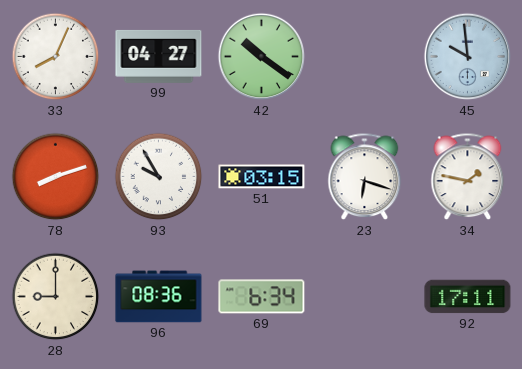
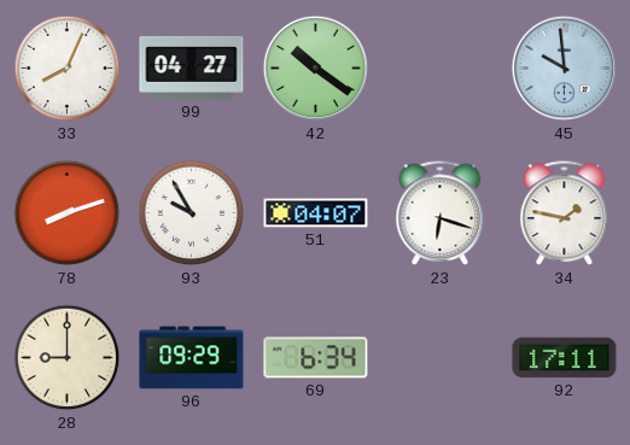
51: 03:15 -> 04:07 (316, 213)
96: 08:36 -> 09:29 (192, 358)
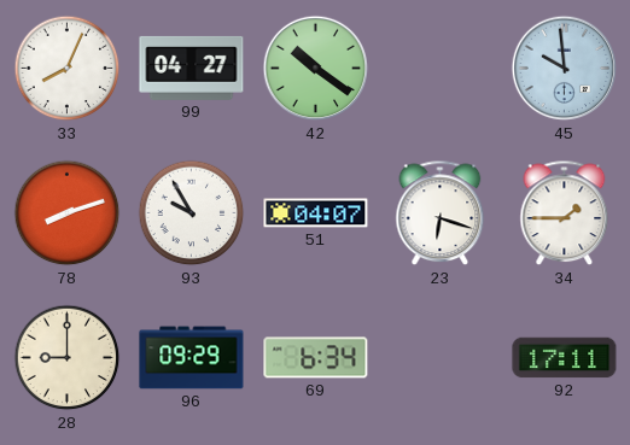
34: 1:47 -> 1:45 (565, 213)
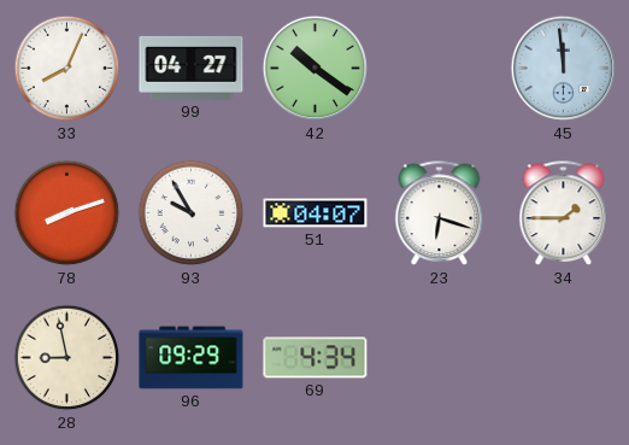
45: 9:59 -> 11:59 (564, 69)
28: 9:00 -> 8:58 (67, 358)
69: 6:34 -> 4:34 (316, 358)
92: 17:11 -> none (565, 358)
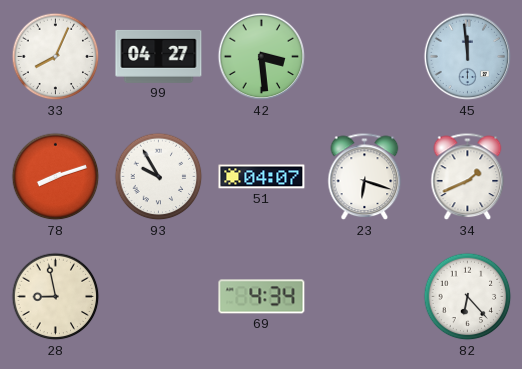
42: 10:21 -> 3:29 (262, 57)
34: 1:45 -> 1:41 (468, 177)
96: 09:29 -> none (192, 358)
82: none -> 6:23 (468, 297)
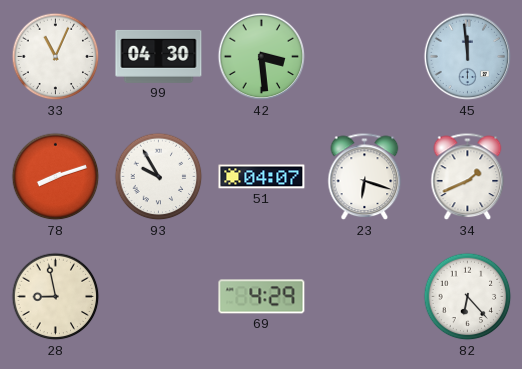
33: 8:04 -> 11:04 (56, 57)
99: 04:27 -> 04:30 (159, 56)
69: 4:34 -> 4:29 (262, 297)
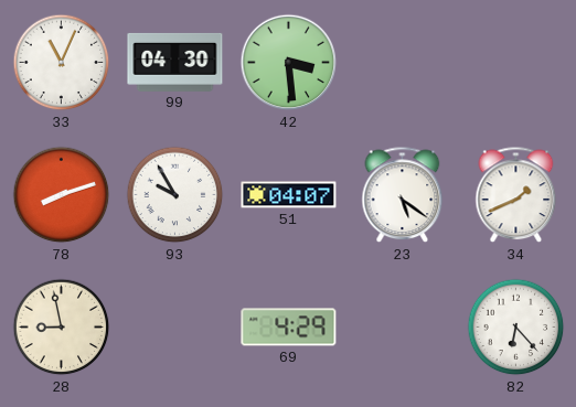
45: 11:59 -> none (468, 57)
23: 6:18 -> 5:21 (403, 195)
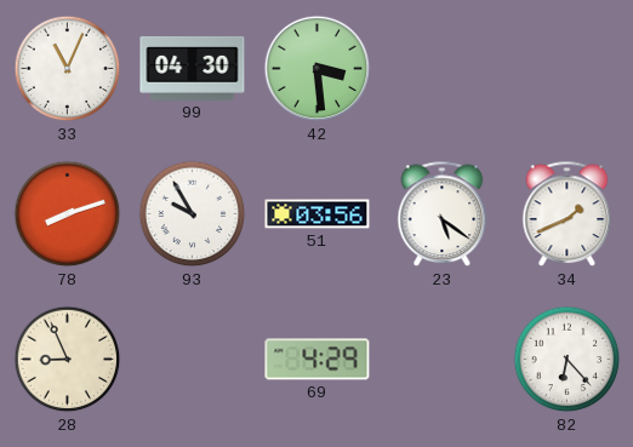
51: 04:07 -> 03:56 (318, 214)
28: 8:58 -> 8:56 (68, 360)
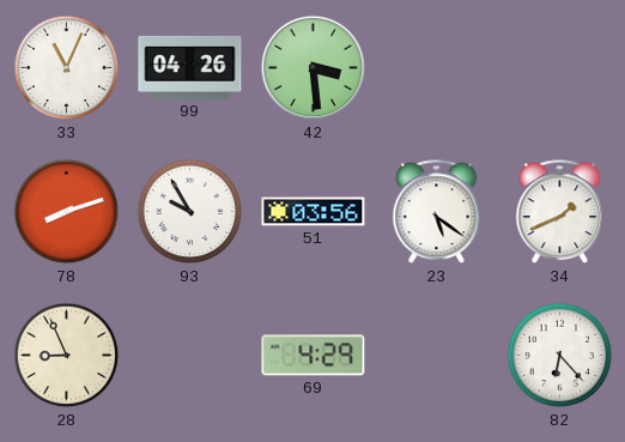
99: 04:30 -> 04:26 (190, 67)
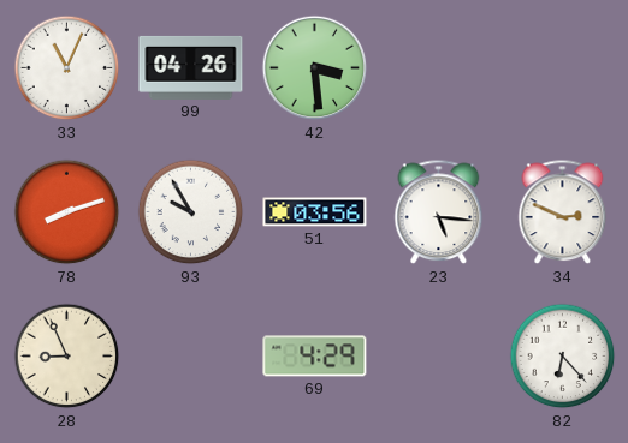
23: 5:21 -> 5:16 (439, 212)
34: 1:41 -> 2:49 (563, 212)
